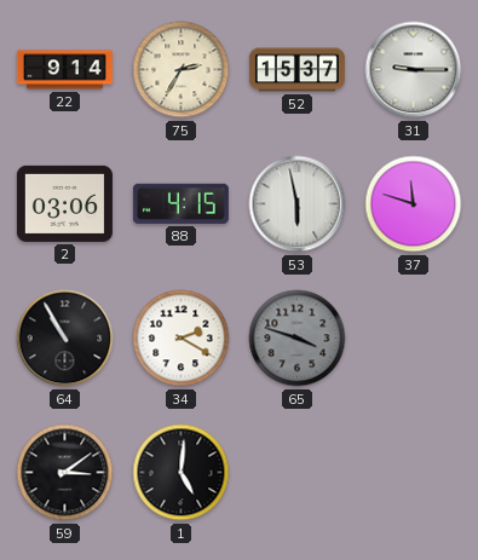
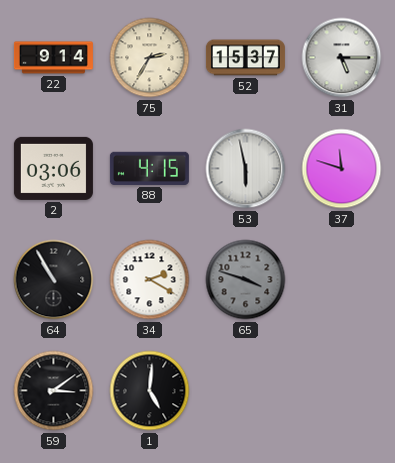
31: 9:15 -> 5:15 (342, 58)
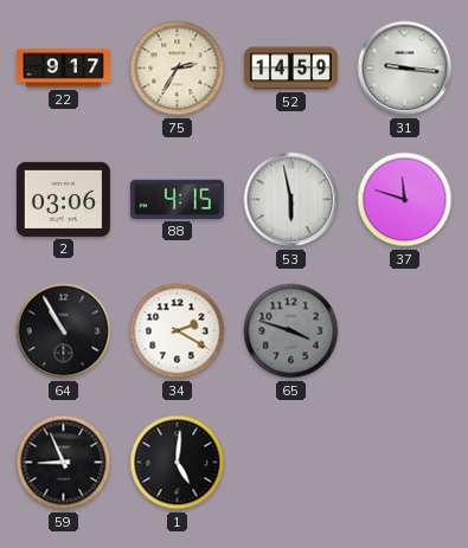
22: 9:14 -> 9:17 (63, 69)
52: 15:37 -> 14:59 (290, 69)
31: 5:15 -> 9:16 (405, 69)
59: 3:09 -> 8:56 (64, 463)
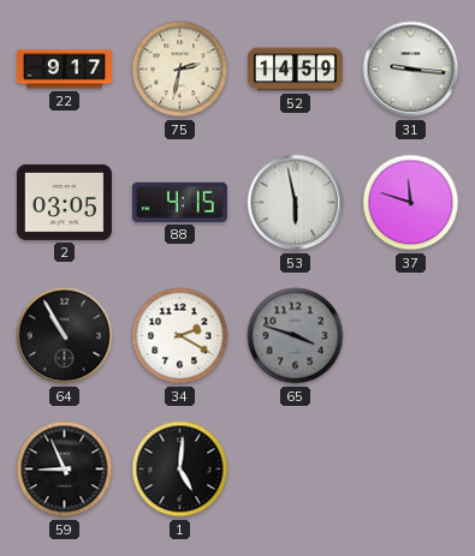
75: 2:35 -> 2:32 (180, 70)
2: 03:06 -> 03:05 (64, 202)
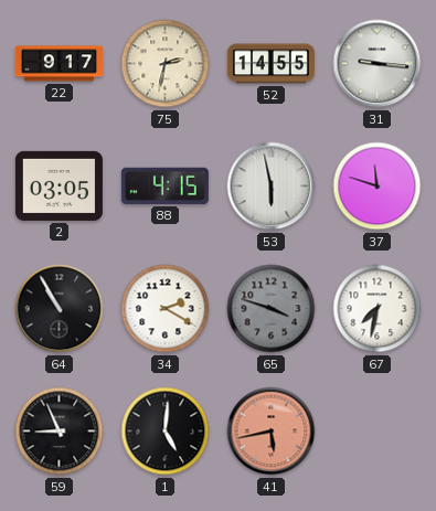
52: 14:59 -> 14:55 (270, 64)
67: none -> 7:32 (377, 309)
41: none -> 5:43 (272, 432)
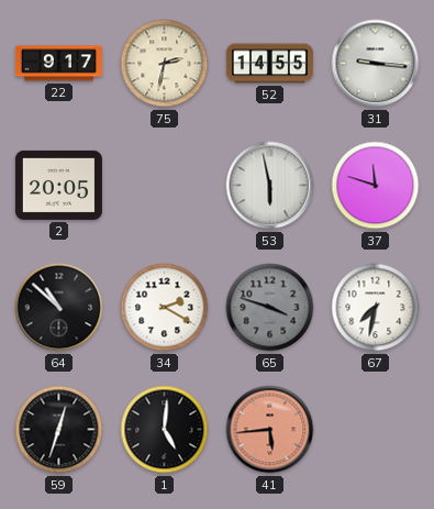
2: 03:05 -> 20:05 (58, 185)
88: 4:15 -> none (164, 185)
64: 10:55 -> 10:52 (59, 308)
59: 8:56 -> 12:33 (59, 430)
41: 5:43 -> 5:44 (270, 430)
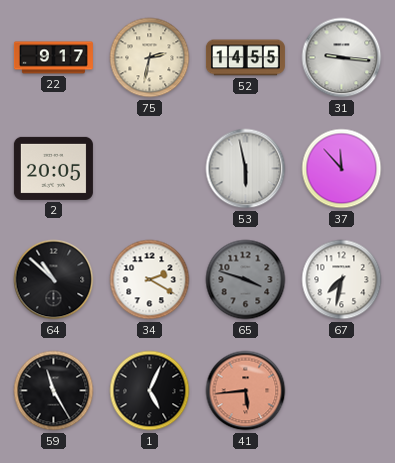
37: 11:48 -> 11:53 (342, 169)
59: 12:33 -> 11:25 (54, 391)
1: 5:01 -> 5:04 (150, 391)
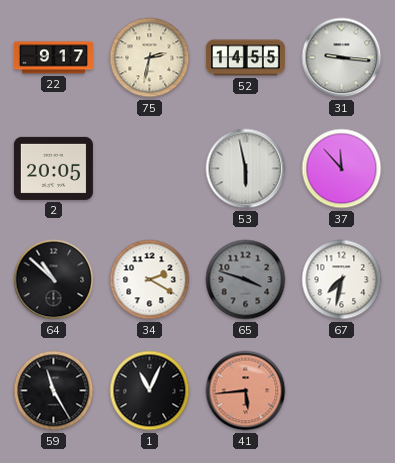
1: 5:04 -> 11:04 (150, 391)
